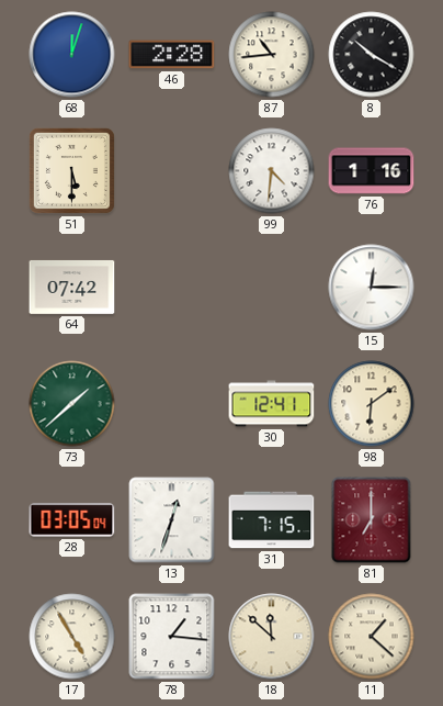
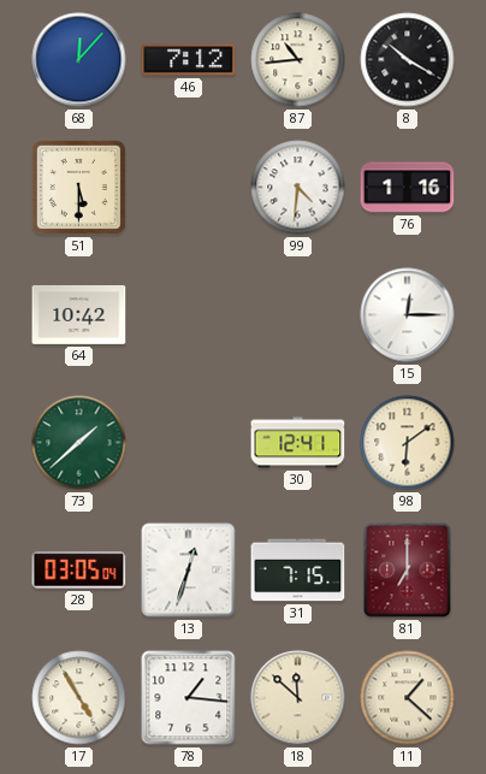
68: 12:03 -> 12:07 (79, 60)
46: 2:28 -> 7:12 (189, 60)
64: 07:42 -> 10:42 (79, 314)
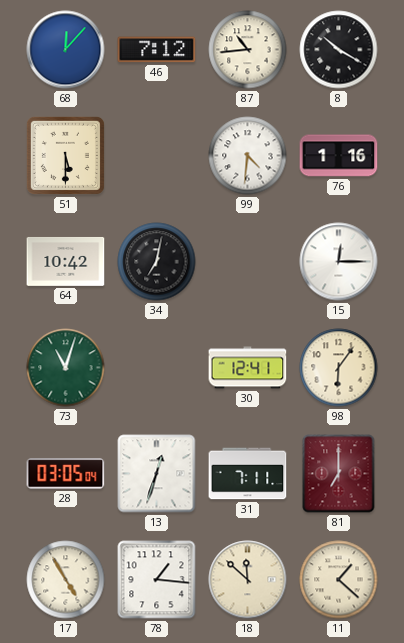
34: none -> 7:02 (157, 262)
73: 1:38 -> 11:03 (66, 368)
98: 6:09 -> 6:06 (339, 368)
31: 7:15 -> 7:11 (248, 474)
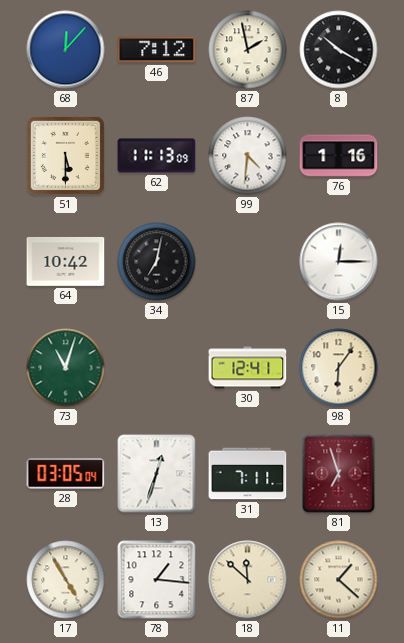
87: 10:44 -> 1:58 (248, 50)
62: none -> 11:13 (157, 156)
81: 7:00 -> 6:57 (339, 474)
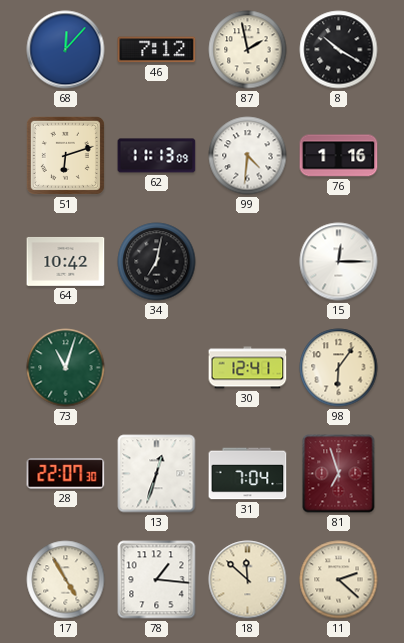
51: 5:30 -> 6:12 (65, 155)
28: 03:05 -> 22:07 (66, 474)
31: 7:11 -> 7:04 (248, 474)
11: 1:22 -> 2:22 (339, 580)
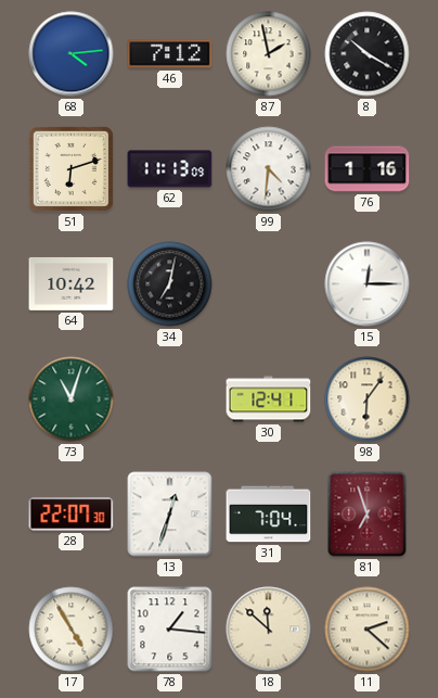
68: 12:07 -> 4:14 (72, 54)
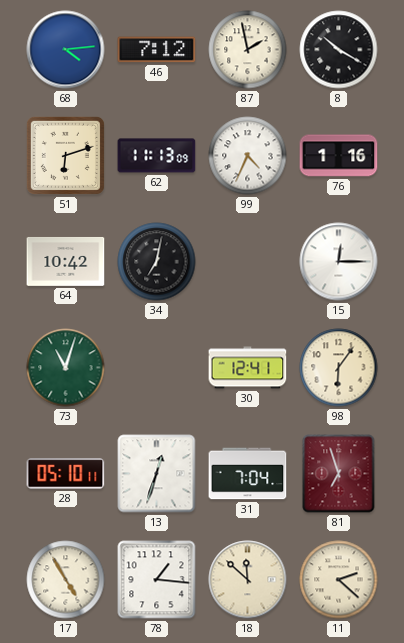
99: 4:31 -> 4:34 (248, 156)
28: 22:07 -> 05:10 (66, 474)
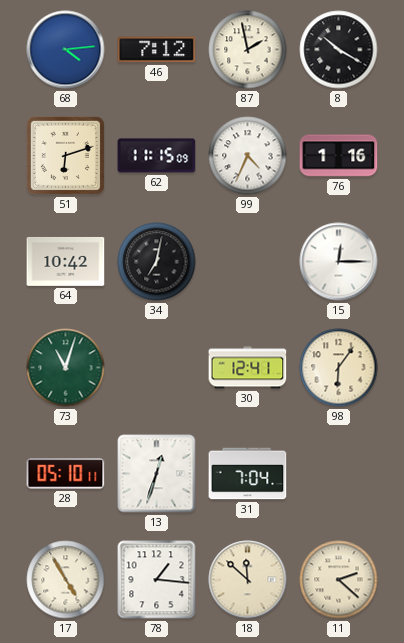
62: 11:13 -> 11:15 (157, 156)
81: 6:57 -> none (339, 474)
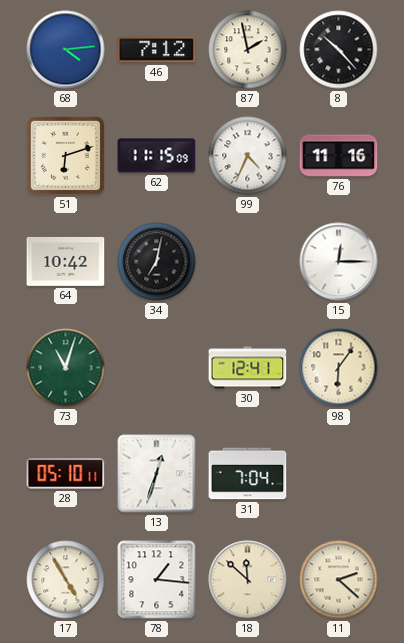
8: 10:20 -> 10:23 (339, 50)
76: 1:16 -> 11:16 (339, 156)
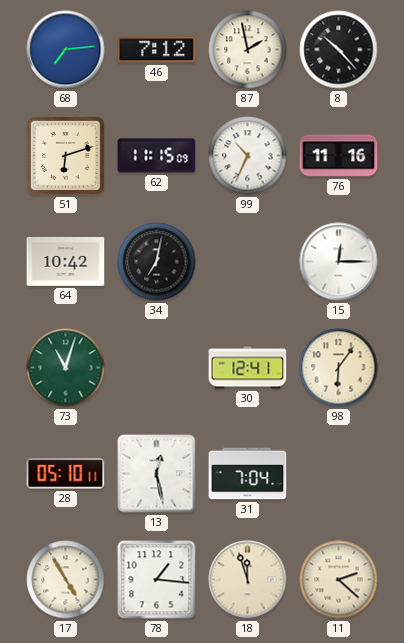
68: 4:14 -> 7:14 (66, 50)
99: 4:34 -> 10:34 (248, 156)
13: 12:33 -> 12:28 (157, 474)
18: 11:52 -> 11:57 (248, 580)
